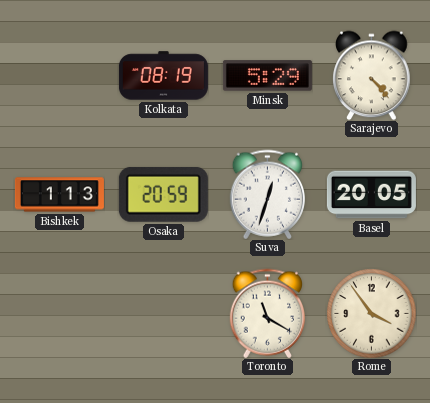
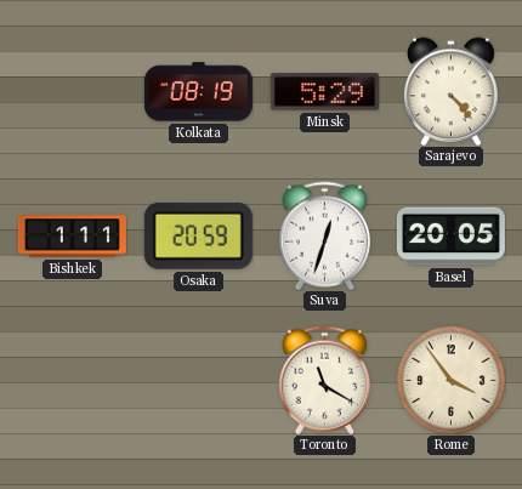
Bishkek: 1:13 -> 1:11 (72, 237)
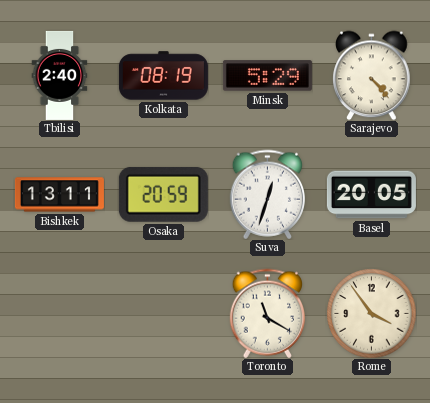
Tbilisi: none -> 2:40 (60, 75)
Bishkek: 1:11 -> 13:11 (59, 195)
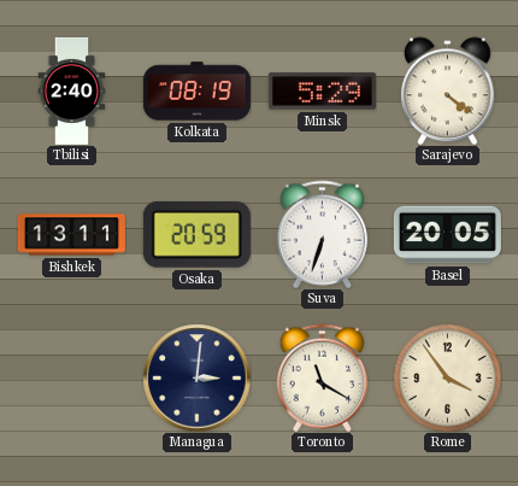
Sarajevo: 4:23 -> 4:21 (448, 90)
Suva: 12:33 -> 6:33 (322, 234)
Managua: none -> 3:01 (196, 377)
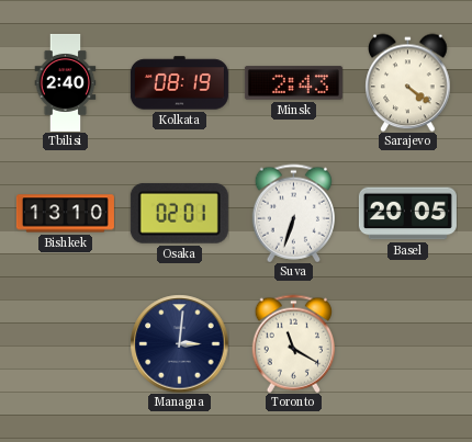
Minsk: 5:29 -> 2:43 (293, 83)
Bishkek: 13:11 -> 13:10 (65, 214)
Osaka: 20:59 -> 02:01 (179, 213)
Rome: 3:54 -> none (447, 377)
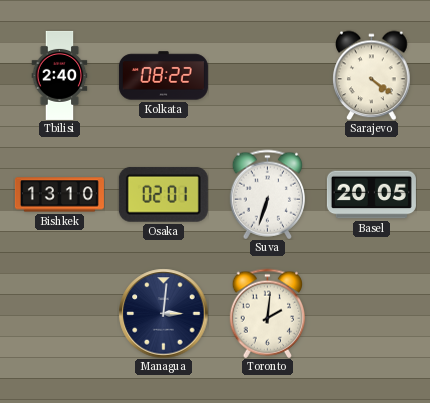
Kolkata: 08:19 -> 08:22 (163, 76)
Minsk: 2:43 -> none (293, 83)
Toronto: 11:20 -> 2:01 (267, 313)
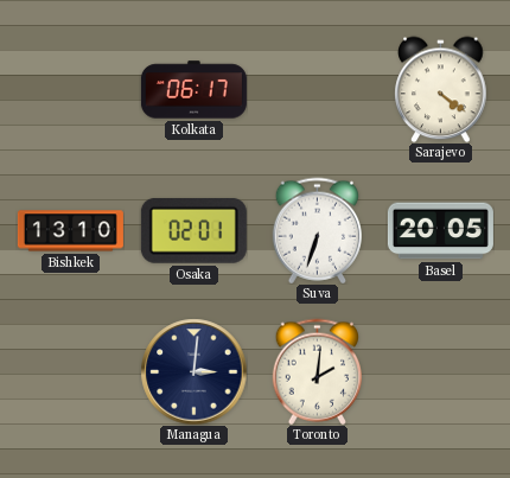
Tbilisi: 2:40 -> none (60, 75)
Kolkata: 08:22 -> 06:17 (193, 90)
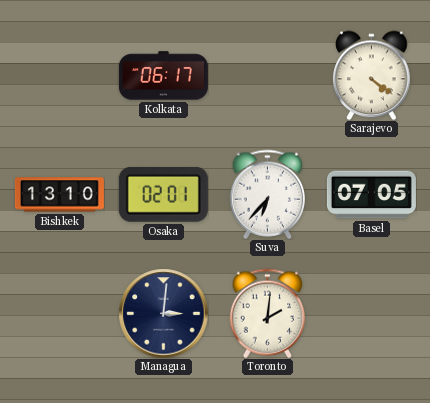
Suva: 6:33 -> 6:37 (267, 194)
Basel: 20:05 -> 07:05 (371, 195)
